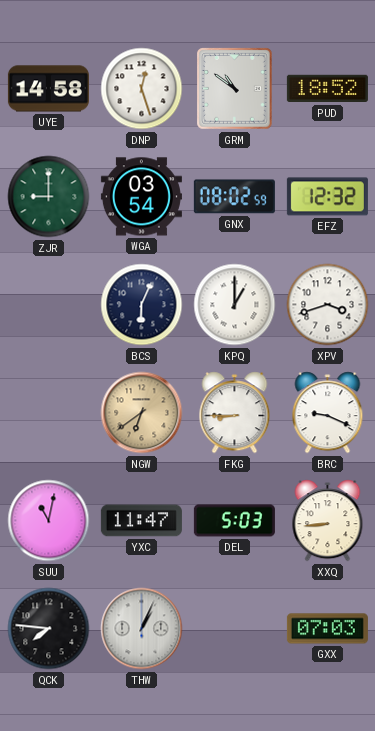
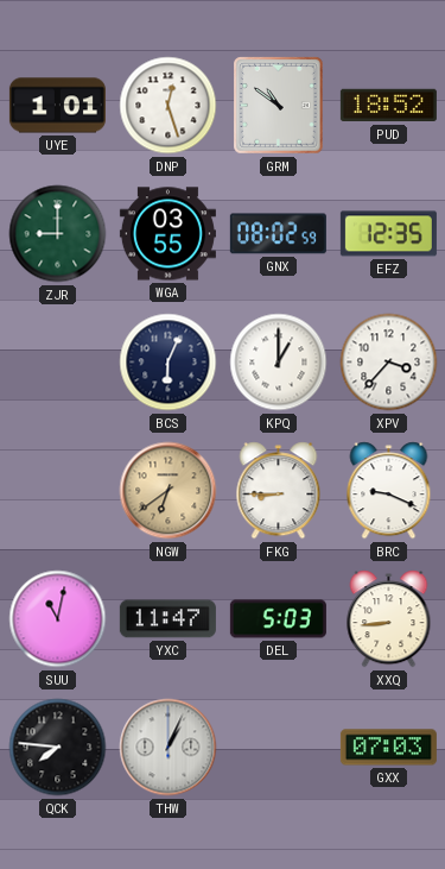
UYE: 14:58 -> 1:01 (57, 106)
WGA: 03:54 -> 03:55 (167, 234)
EFZ: 12:32 -> 12:35 (388, 234)
XPV: 3:42 -> 3:37 (389, 363)
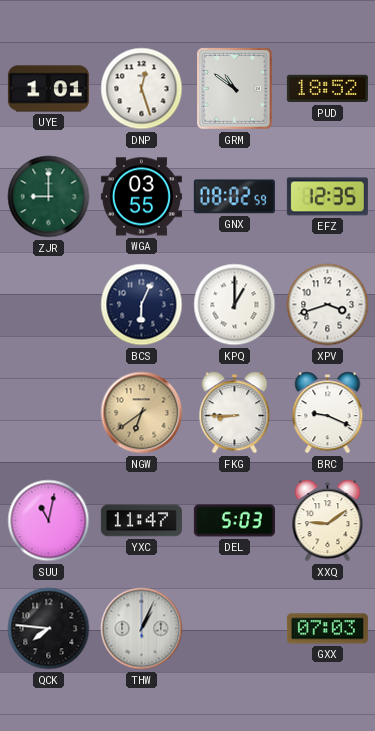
XPV: 3:37 -> 3:42 (328, 305)
XXQ: 8:44 -> 9:09 (328, 521)
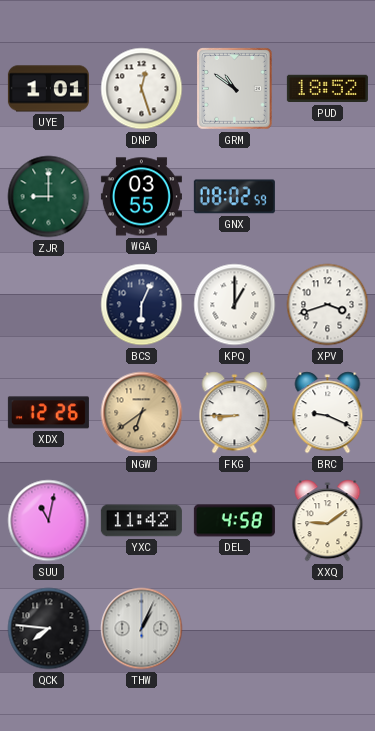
EFZ: 12:35 -> none (327, 197)
XDX: none -> 12:26 (48, 413)
YXC: 11:47 -> 11:42 (141, 521)
DEL: 5:03 -> 4:58 (234, 521)
GXX: 07:03 -> none (327, 629)
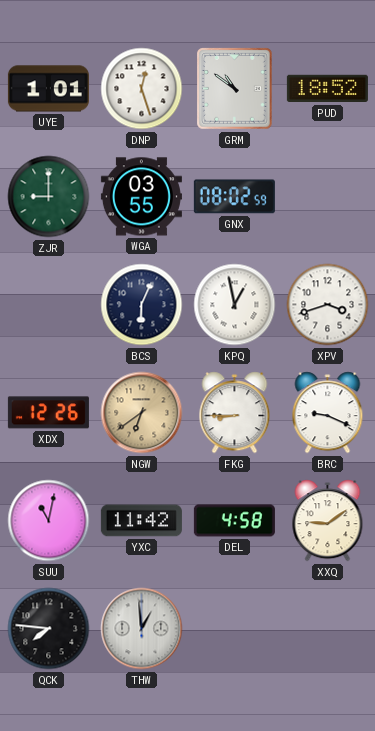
KPQ: 1:00 -> 12:58 (235, 305)
THW: 1:04 -> 12:59 (142, 629)
